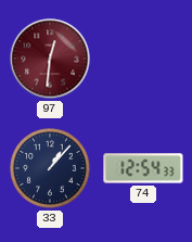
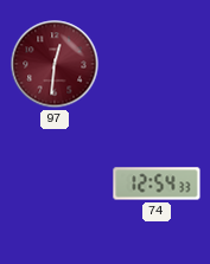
33: 1:07 -> none (50, 168)
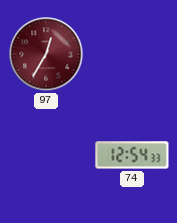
97: 12:31 -> 12:35 (46, 54)
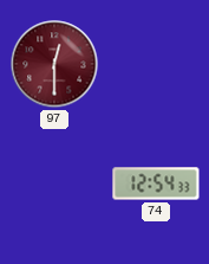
97: 12:35 -> 12:30 (54, 64)
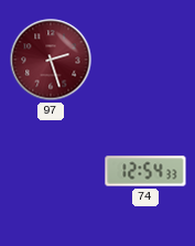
97: 12:30 -> 2:27 (51, 60)
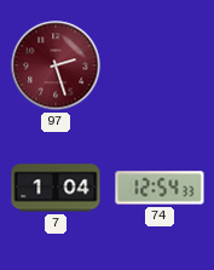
7: none -> 1:04 (56, 188)
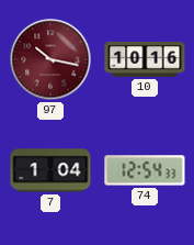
97: 2:27 -> 10:17 (50, 59)
10: none -> 10:16 (145, 59)
